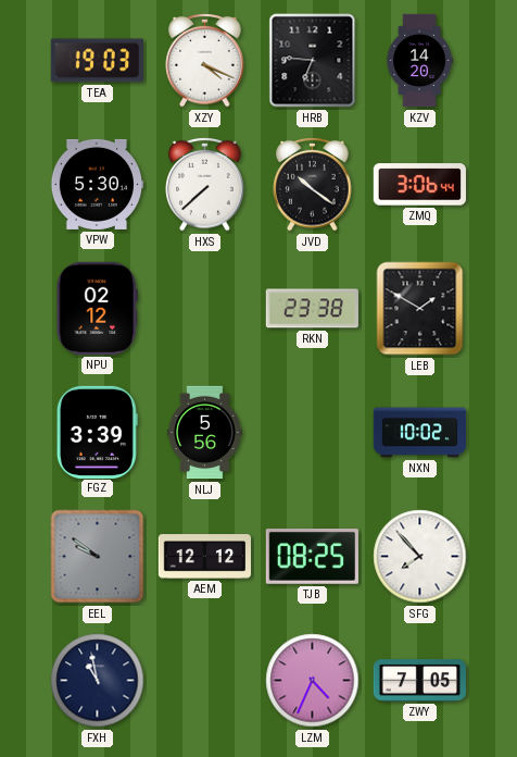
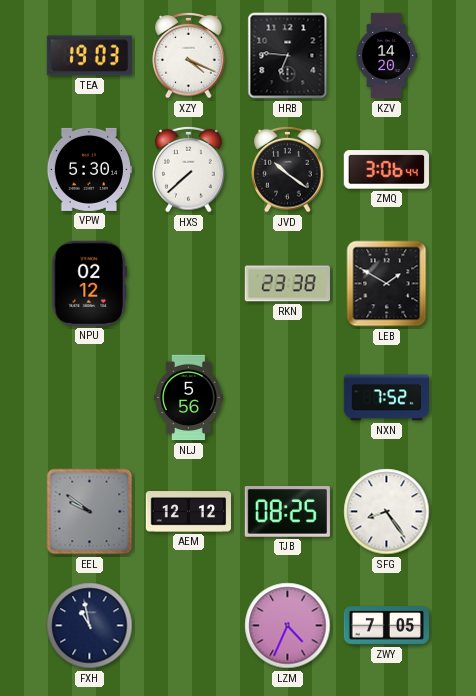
FGZ: 3:39 -> none (97, 432)
NXN: 10:02 -> 7:52 (387, 398)
SFG: 7:53 -> 8:24 (387, 512)
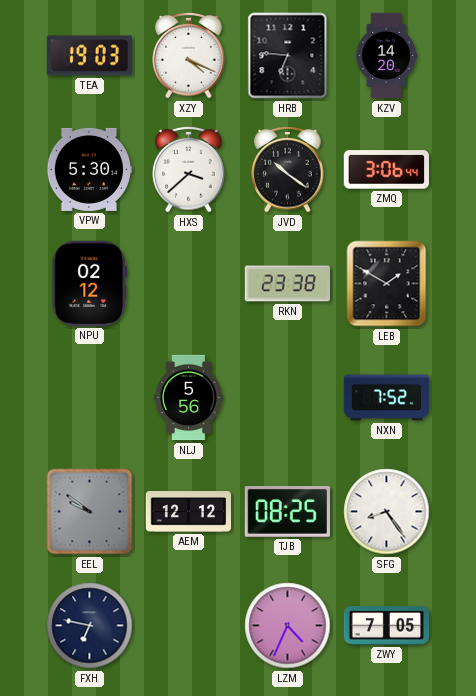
HXS: 7:38 -> 3:38 (189, 169)
FXH: 10:58 -> 6:47 (90, 626)
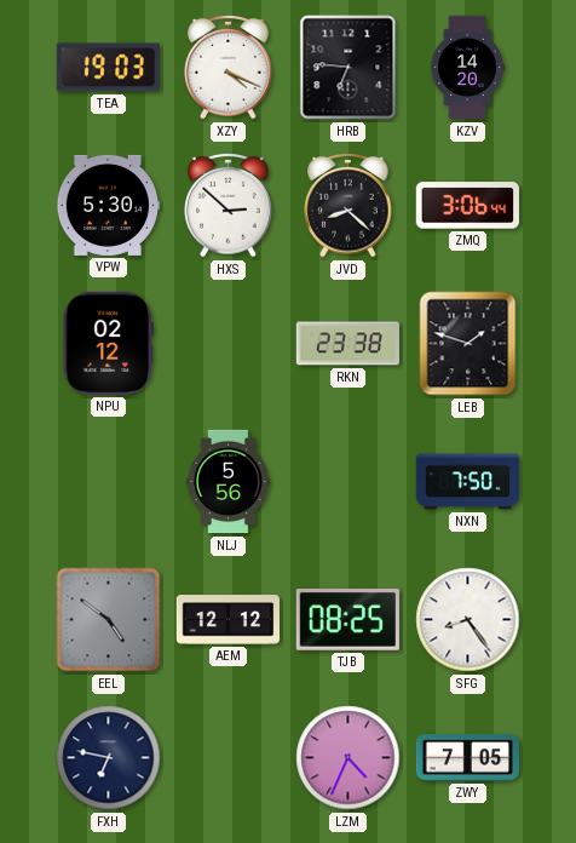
HXS: 3:38 -> 2:52 (229, 205)
JVD: 10:21 -> 8:22 (349, 205)
LEB: 1:50 -> 1:48 (468, 344)
NXN: 7:52 -> 7:50 (468, 482)
EEL: 9:51 -> 4:51 (109, 620)
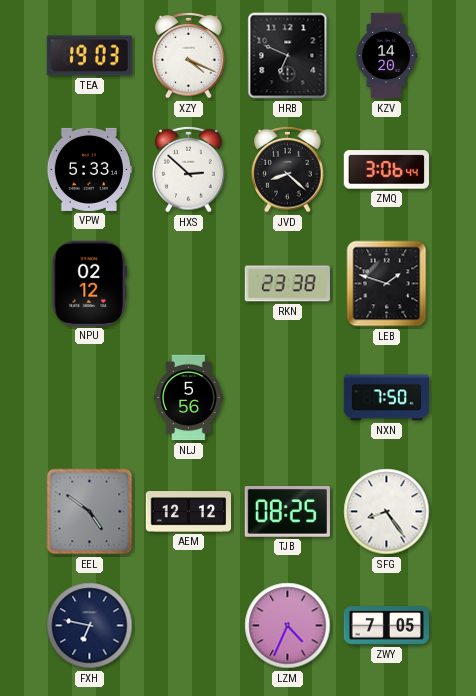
HRB: 6:46 -> 6:49 (288, 56)
VPW: 5:30 -> 5:33 (88, 169)
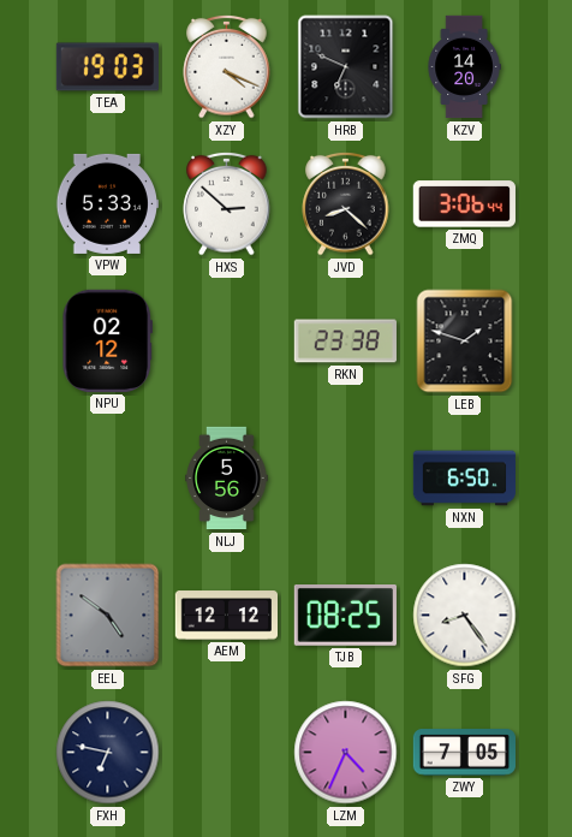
NXN: 7:50 -> 6:50 (465, 479)
